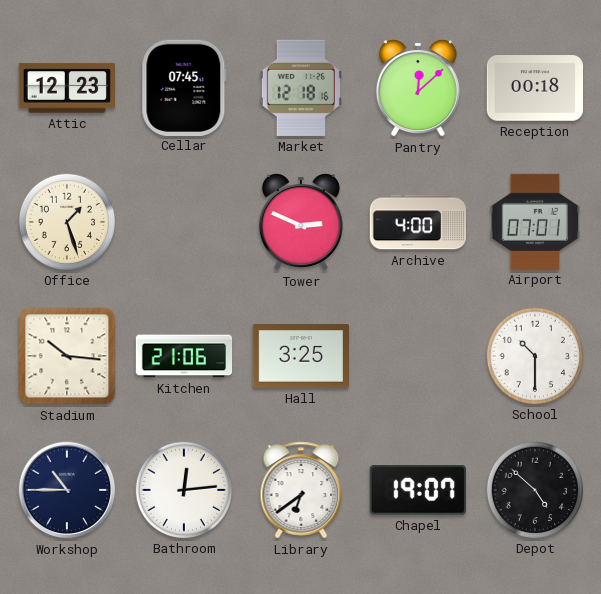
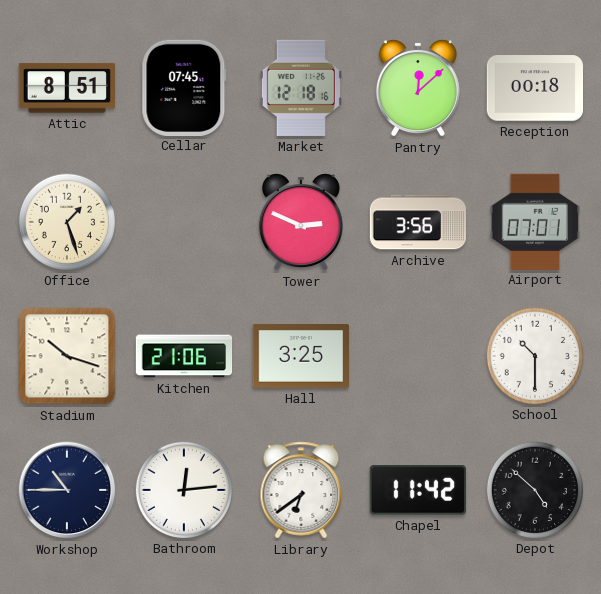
Attic: 12:23 -> 8:51 (66, 88)
Archive: 4:00 -> 3:56 (418, 222)
Stadium: 10:16 -> 10:18 (67, 356)
Chapel: 19:07 -> 11:42 (418, 490)
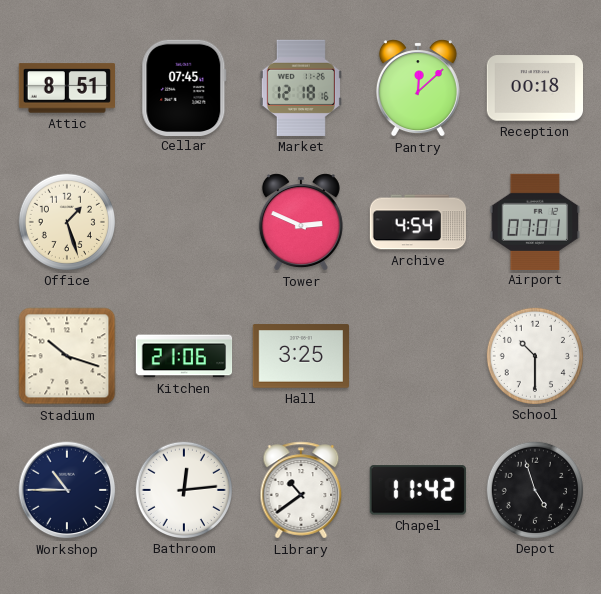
Archive: 3:56 -> 4:54 (418, 222)
Library: 6:39 -> 10:39 (301, 490)
Depot: 4:52 -> 4:57 (534, 489)
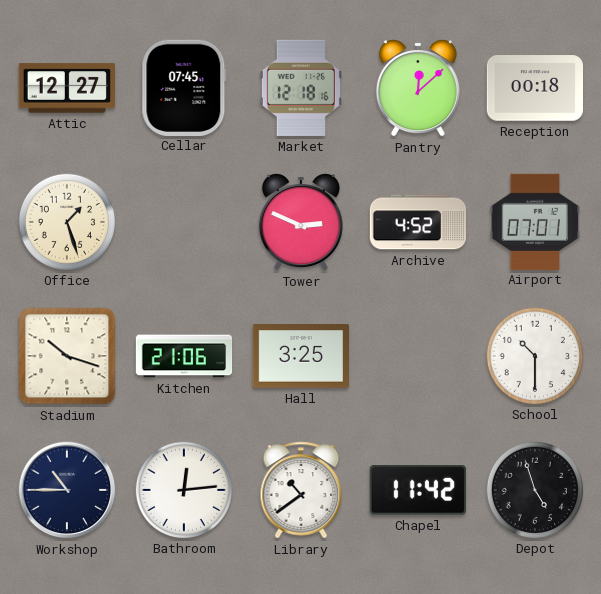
Attic: 8:51 -> 12:27 (66, 88)
Archive: 4:54 -> 4:52 (418, 222)
